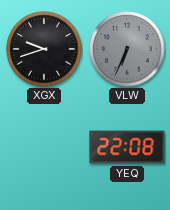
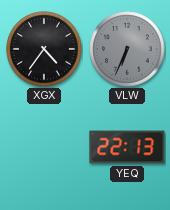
XGX: 9:42 -> 4:36 (44, 49)
YEQ: 22:08 -> 22:13 (127, 147)
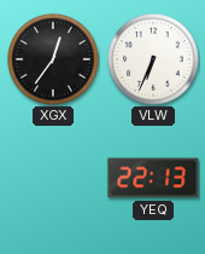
XGX: 4:36 -> 12:36 (53, 59)
VLW dial: grey -> white (153, 59)
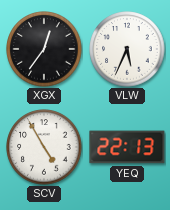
VLW: 6:34 -> 5:34 (127, 49)
SCV: none -> 4:55 (44, 147)
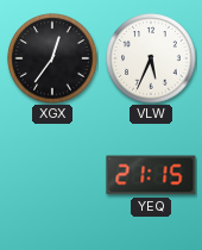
SCV: 4:55 -> none (44, 147)
YEQ: 22:13 -> 21:15 (151, 175)
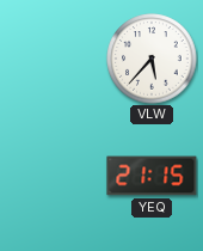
XGX: 12:36 -> none (52, 58)
VLW: 5:34 -> 5:37 (152, 59)
